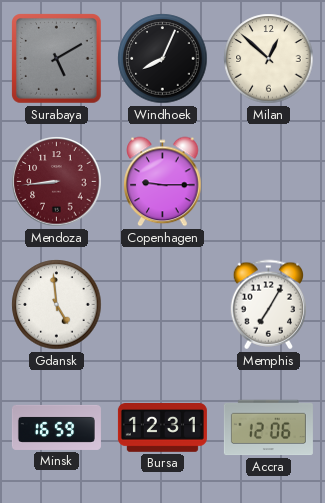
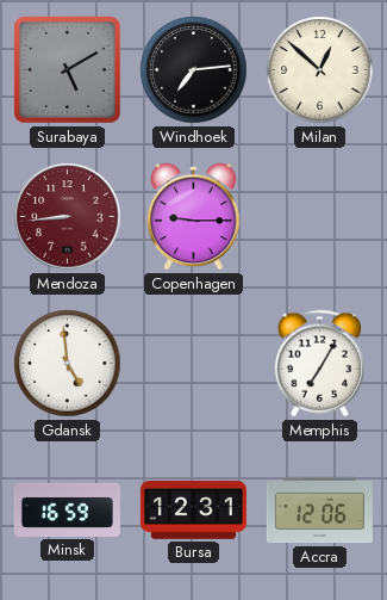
Windhoek: 8:04 -> 7:14 (194, 70)
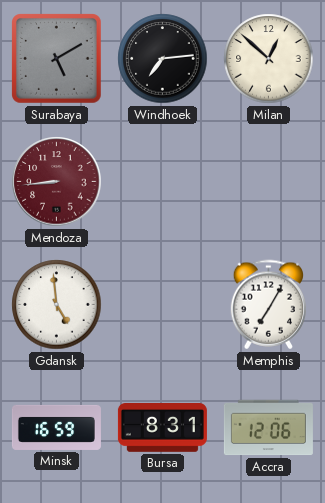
Copenhagen: 9:15 -> none (194, 217)
Bursa: 12:31 -> 8:31 (162, 428)
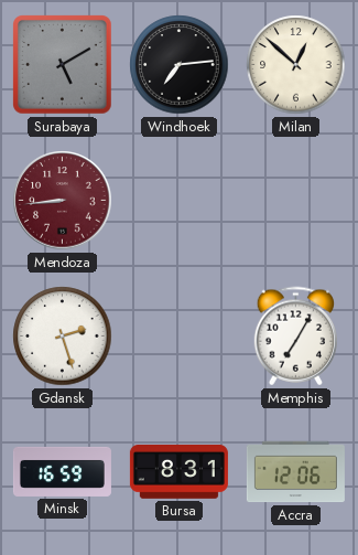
Gdansk: 4:59 -> 2:27 (63, 337)
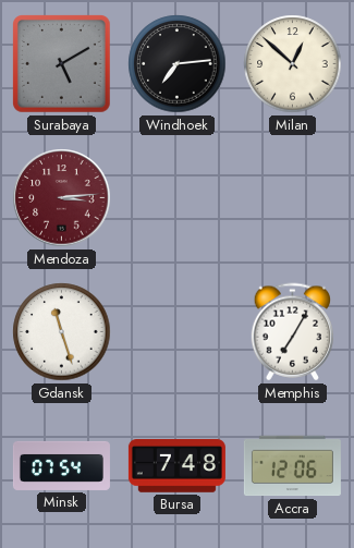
Mendoza: 8:44 -> 3:14 (62, 198)
Gdansk: 2:27 -> 11:27 (62, 332)
Minsk: 16:59 -> 07:54 (61, 465)
Bursa: 8:31 -> 7:48 (176, 466)
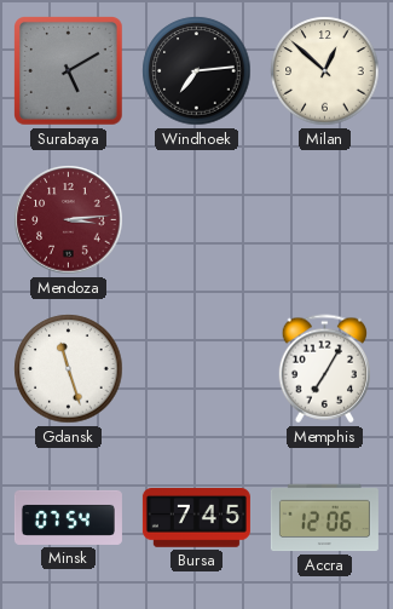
Bursa: 7:48 -> 7:45 (196, 518)
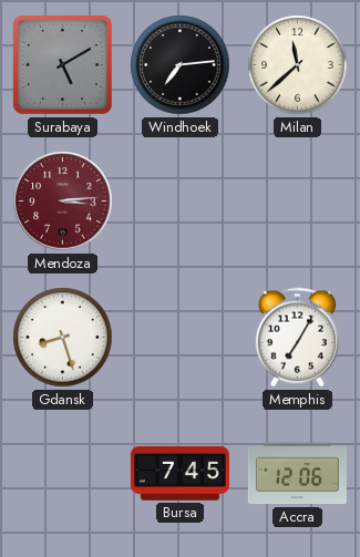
Milan: 12:52 -> 11:38 (298, 65)
Gdansk: 11:27 -> 8:27 (63, 338)
Minsk: 07:54 -> none (68, 517)
